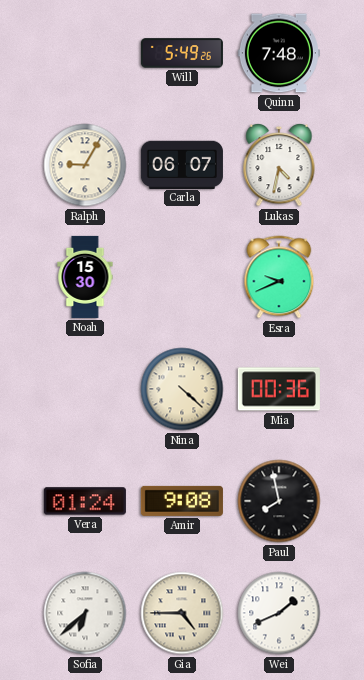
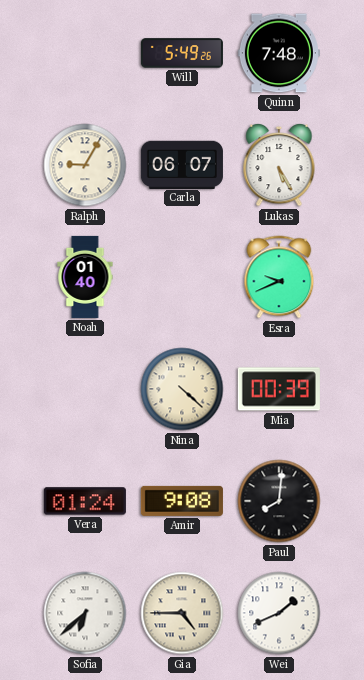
Lukas: 4:32 -> 5:25 (279, 165)
Noah: 15:30 -> 01:40 (85, 277)
Mia: 00:36 -> 00:39 (279, 389)
Paul: 7:58 -> 8:01 (279, 501)
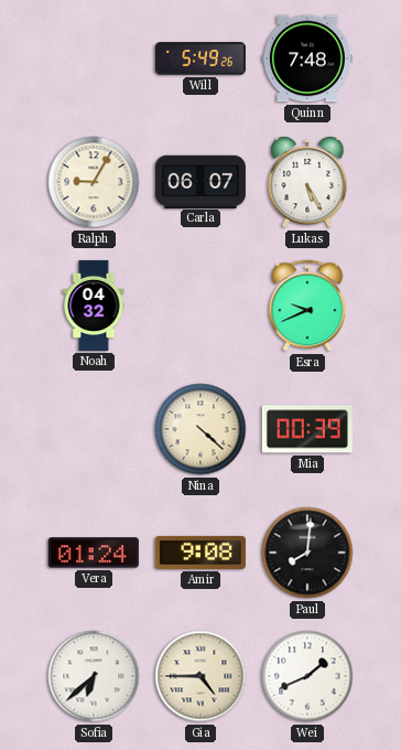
Noah: 01:40 -> 04:32 (94, 306)
